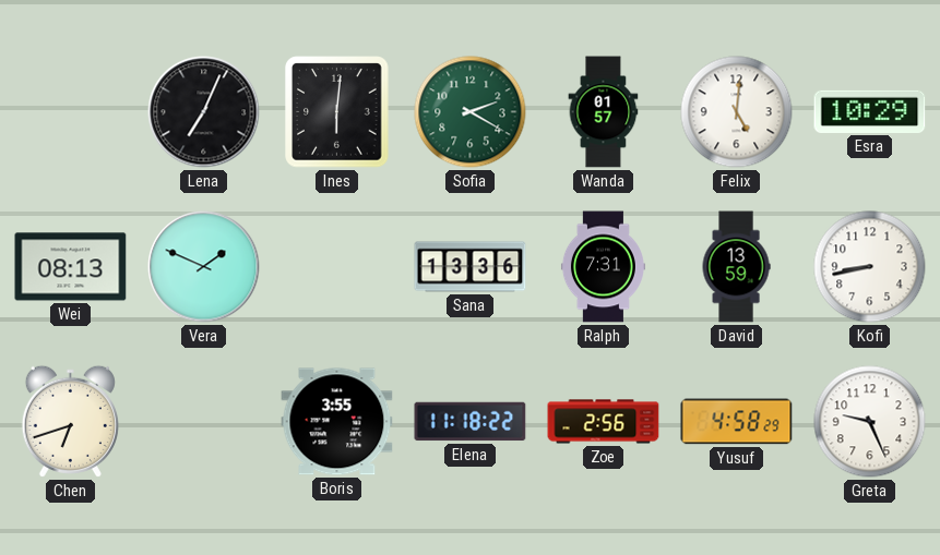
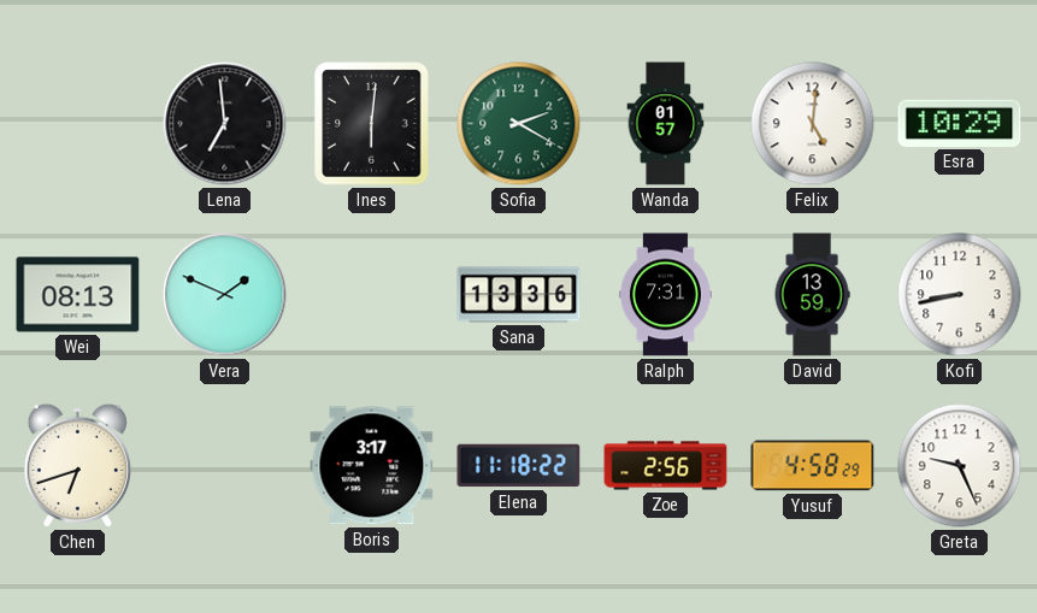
Lena: 7:04 -> 6:59 (225, 124)
Boris: 3:55 -> 3:17 (372, 466)
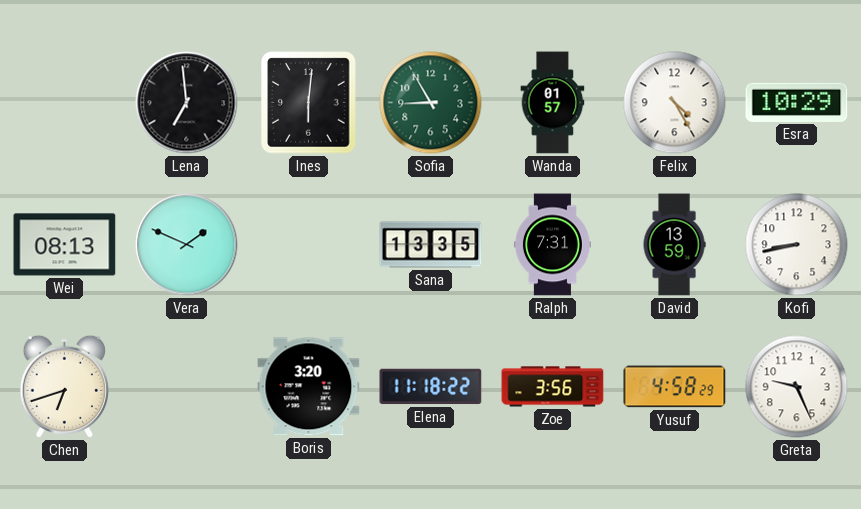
Sofia: 2:20 -> 8:55 (431, 103)
Felix: 5:01 -> 4:25 (675, 103)
Sana: 13:36 -> 13:35 (431, 245)
Boris: 3:17 -> 3:20 (309, 387)
Zoe: 2:56 -> 3:56 (553, 387)
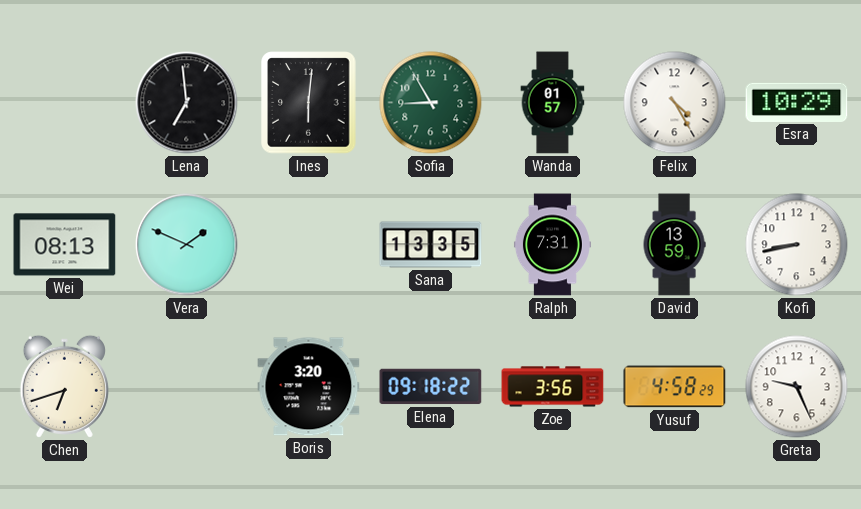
Elena: 11:18 -> 09:18 (431, 387)
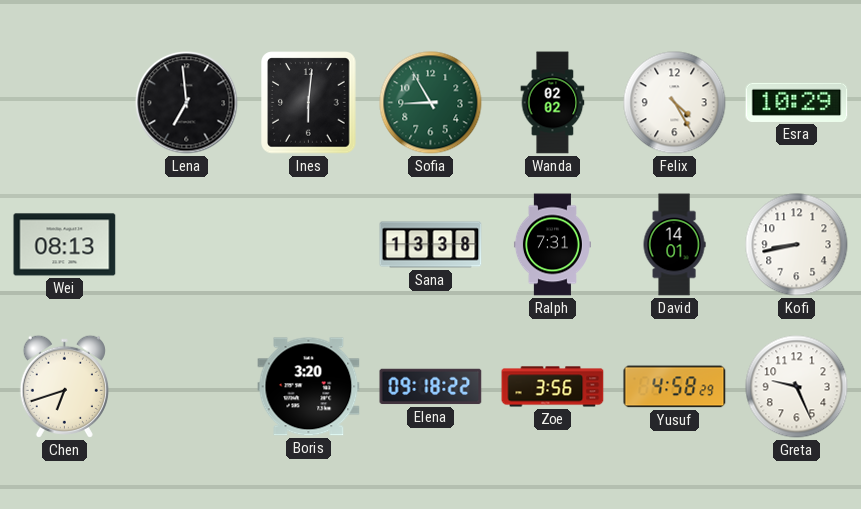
Wanda: 01:57 -> 02:02 (553, 103)
Vera: 1:49 -> none (187, 245)
Sana: 13:35 -> 13:38 (431, 245)
David: 13:59 -> 14:01 (674, 245)
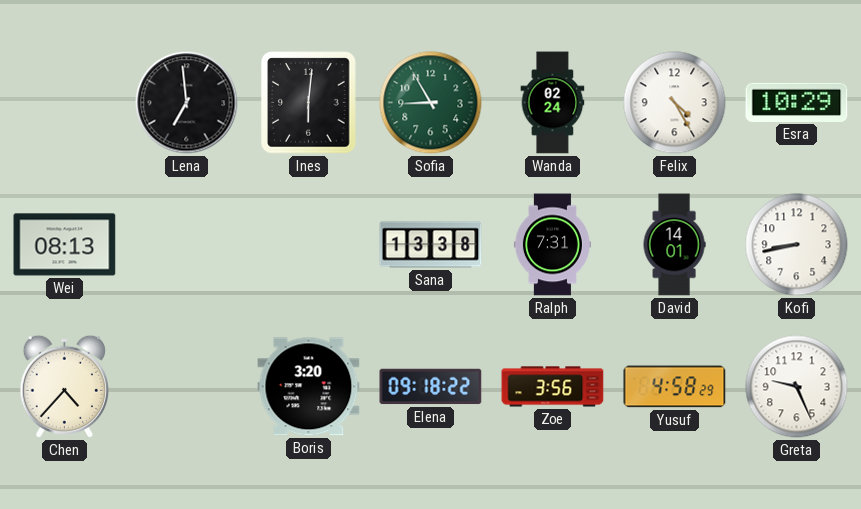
Wanda: 02:02 -> 02:24 (553, 103)
Chen: 6:42 -> 4:37 (64, 386)
